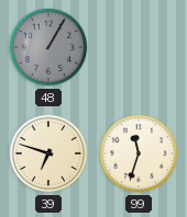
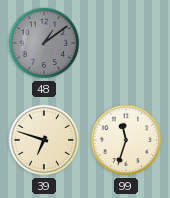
48: 1:05 -> 1:09 (44, 43)
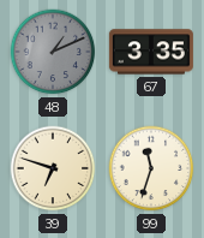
48: 1:09 -> 1:11 (53, 52)
67: none -> 3:35 (151, 52)
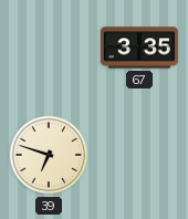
48: 1:11 -> none (53, 52)
99: 11:33 -> none (151, 168)
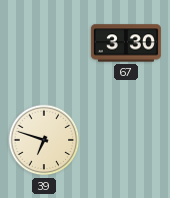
67: 3:35 -> 3:30 (126, 43)
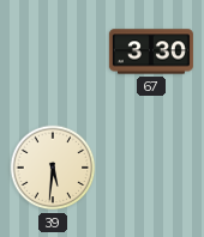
39: 6:48 -> 5:31 (53, 168)
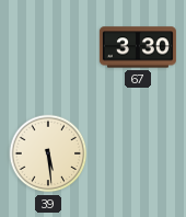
39: 5:31 -> 5:29 (48, 153)
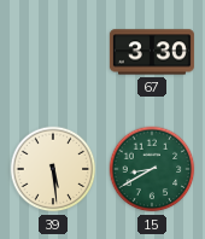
15: none -> 8:40 (152, 169)
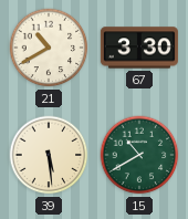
21: none -> 10:40 (49, 48)
15: 8:40 -> 10:40 (139, 155)
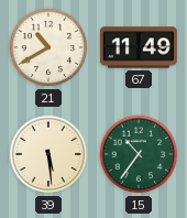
67: 3:30 -> 11:49 (139, 47)
15: 10:40 -> 10:36 (139, 154)
